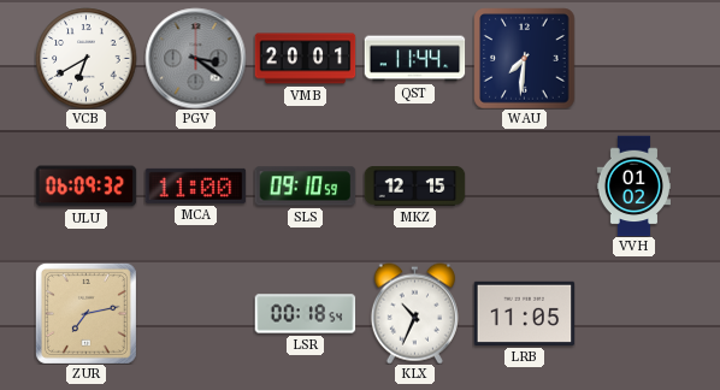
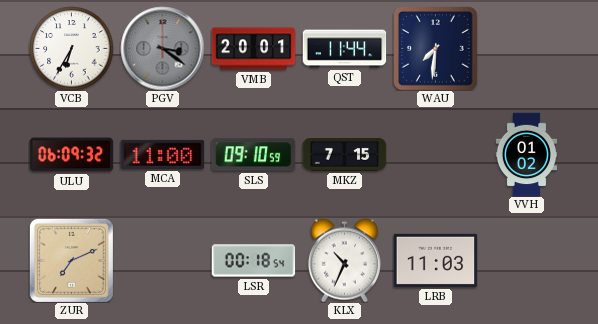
VCB: 6:40 -> 6:35 (71, 48)
MKZ: 12:15 -> 7:15 (344, 155)
ZUR: 7:13 -> 7:11 (71, 260)
LRB: 11:05 -> 11:03 (435, 260)
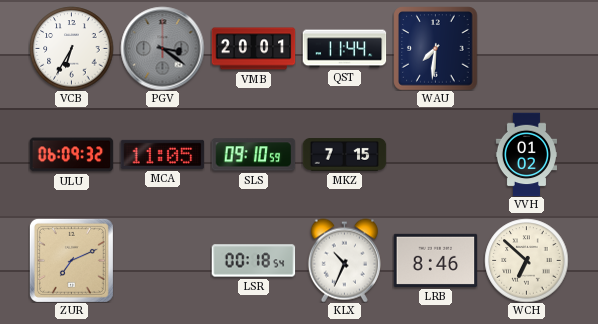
MCA: 11:00 -> 11:05 (162, 154)
LRB: 11:03 -> 8:46 (435, 260)
WCH: none -> 6:52 (526, 260)
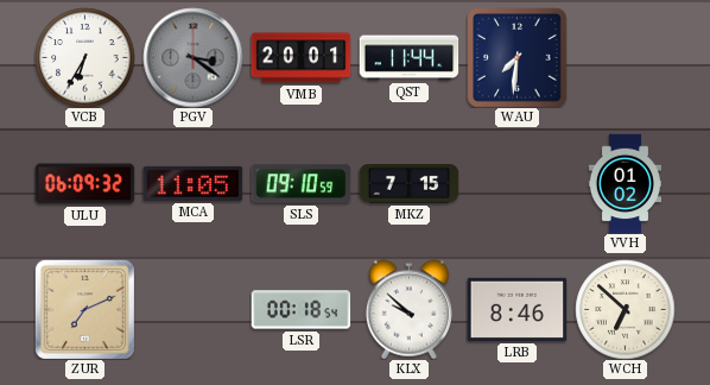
KLX: 10:34 -> 9:52 (408, 309)
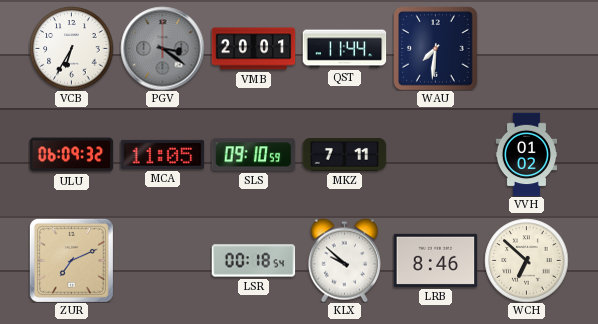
MKZ: 7:15 -> 7:11 (344, 155)
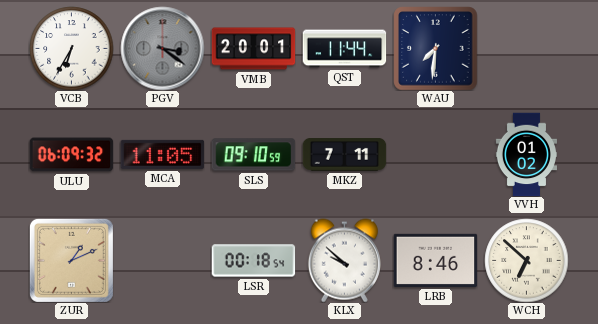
ZUR: 7:11 -> 1:11 (71, 260)
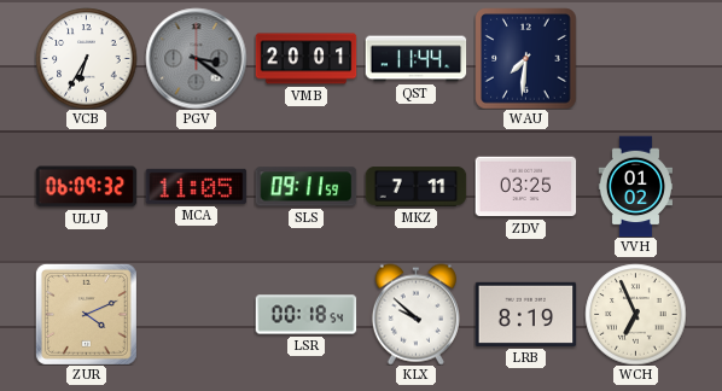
SLS: 09:10 -> 09:11 (305, 187)
ZDV: none -> 03:25 (525, 187)
ZUR: 1:11 -> 4:11 (86, 314)
LRB: 8:46 -> 8:19 (525, 314)
WCH: 6:52 -> 6:56 (635, 314)
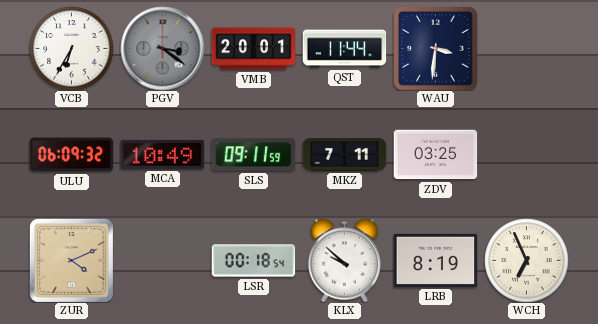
WAU: 7:31 -> 3:31 (435, 48)
MCA: 11:05 -> 10:49 (162, 154)
VVH: 01:02 -> none (635, 186)
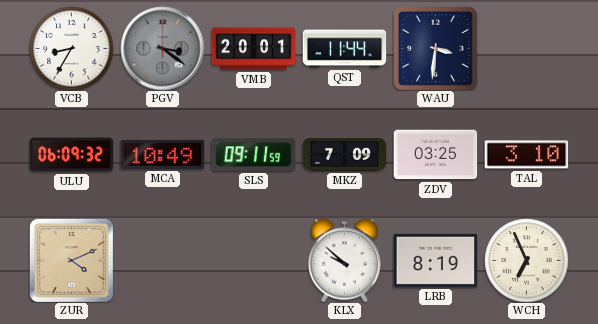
VCB: 6:35 -> 8:35 (71, 48)
MKZ: 7:11 -> 7:09 (344, 155)
TAL: none -> 3:10 (526, 155)
LSR: 00:18 -> none (253, 261)
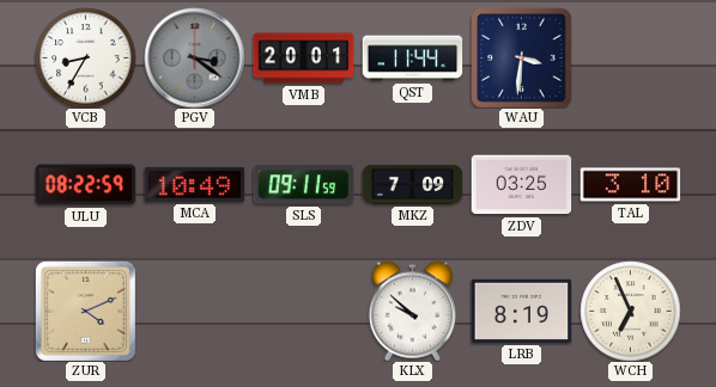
ULU: 06:09 -> 08:22 (85, 185)
